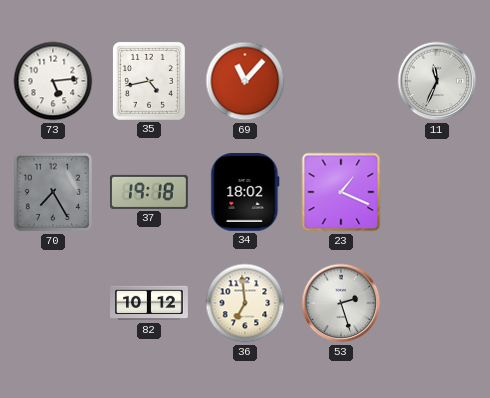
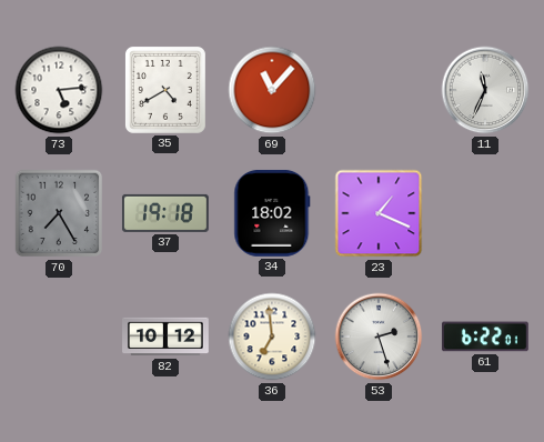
35: 4:43 -> 4:40 (165, 90)
61: none -> 6:22 (485, 336)
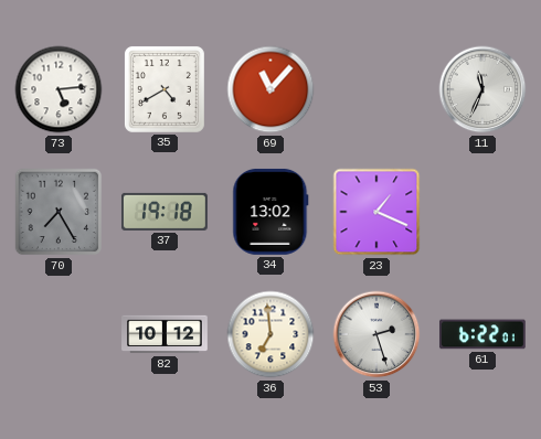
34: 18:02 -> 13:02 (270, 212)
